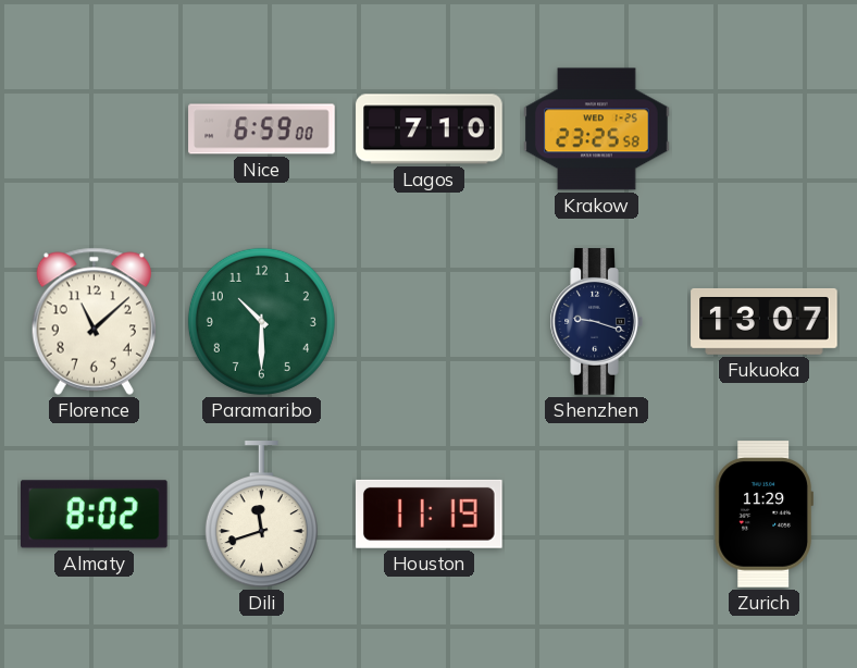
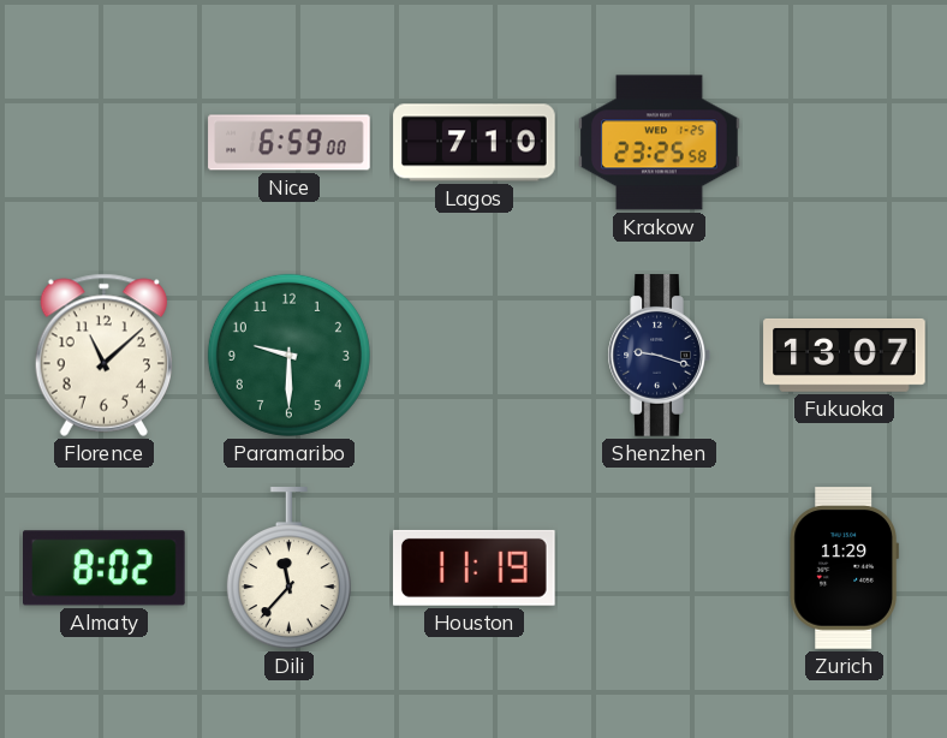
Paramaribo: 10:30 -> 9:30 (288, 355)
Dili: 11:42 -> 11:37 (288, 569)
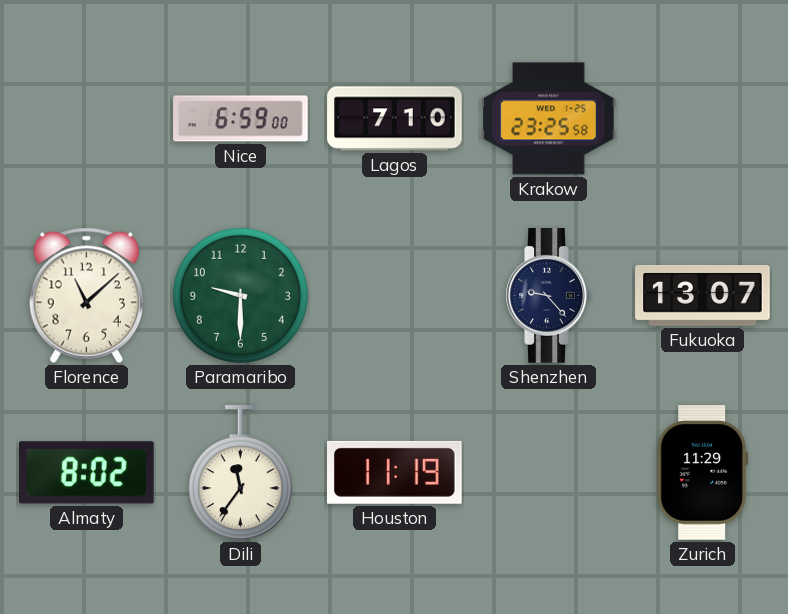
Shenzhen: 9:18 -> 9:23 (548, 296)
Dili: 11:37 -> 11:36 (240, 473)
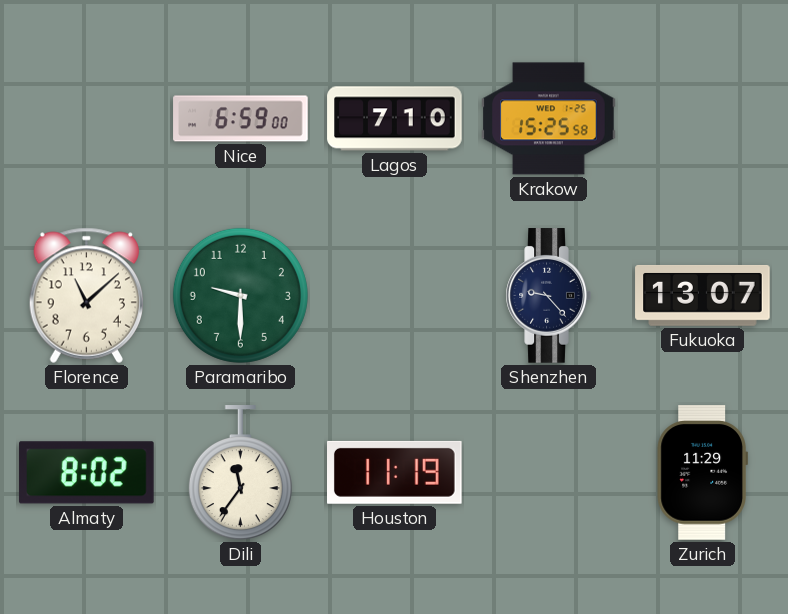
Krakow: 23:25 -> 15:25 (549, 119)
